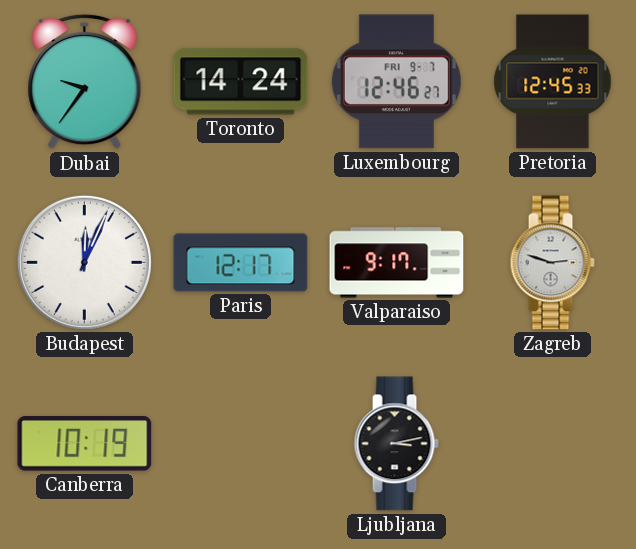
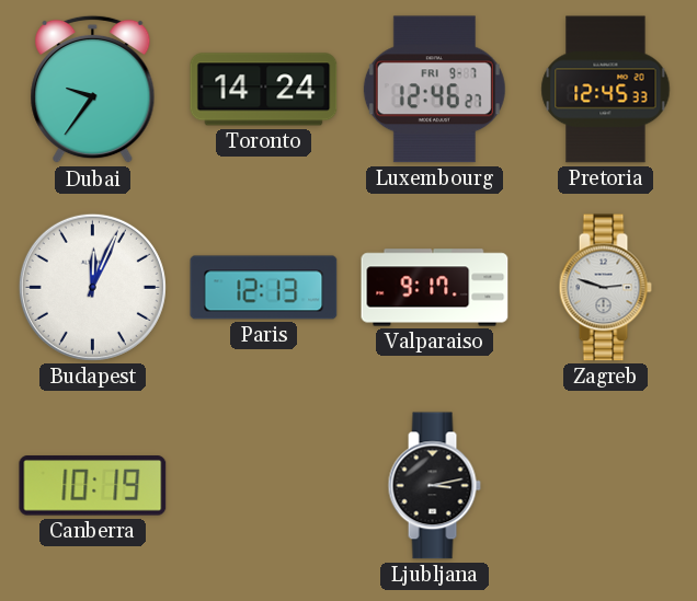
Paris: 12:17 -> 12:13 (264, 288)
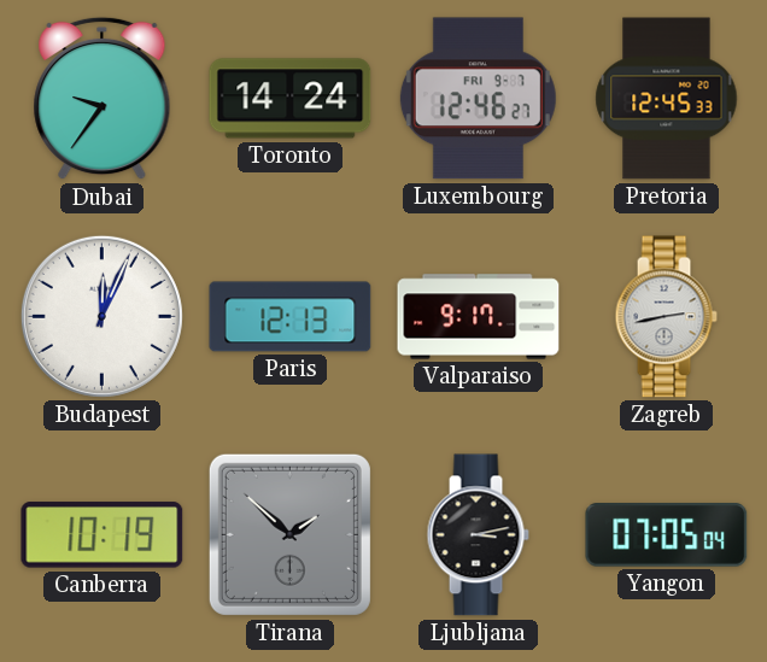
Zagreb: 2:48 -> 2:43 (666, 317)
Tirana: none -> 1:52 (289, 534)
Yangon: none -> 07:05 (667, 535)
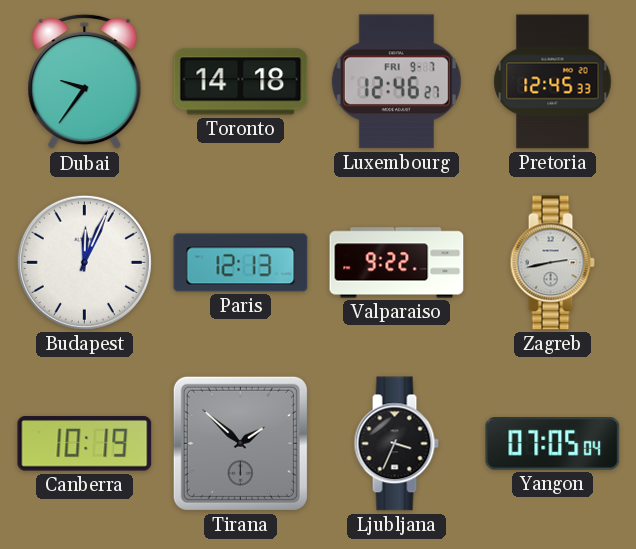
Toronto: 14:24 -> 14:18 (241, 82)
Valparaiso: 9:17 -> 9:22 (397, 263)
Ljubljana: 3:13 -> 3:34 (396, 444)
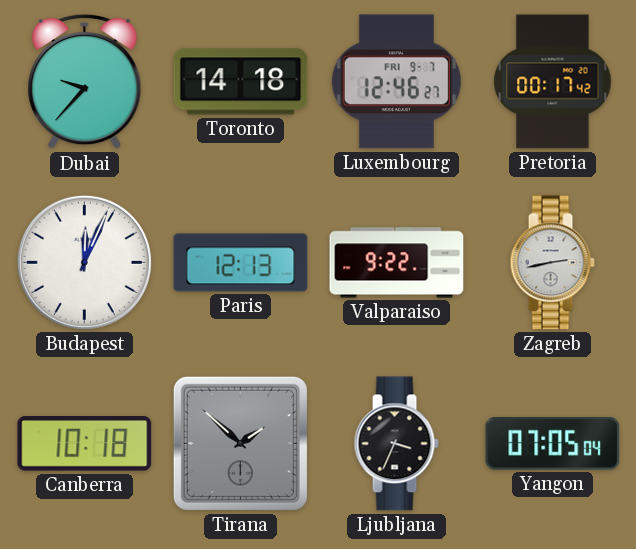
Dubai: 9:36 -> 9:37 (85, 82)
Pretoria: 12:45 -> 00:17 (553, 82)
Canberra: 10:19 -> 10:18 (85, 444)
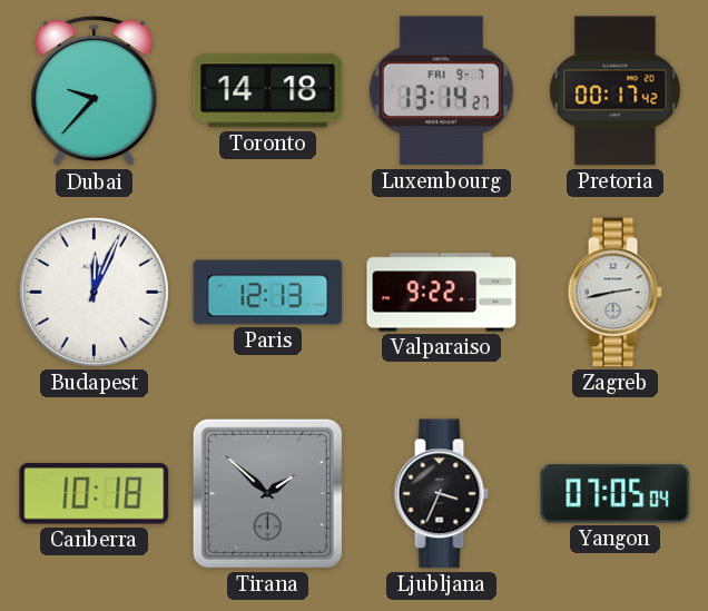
Luxembourg: 12:46 -> 13:14 (441, 91)
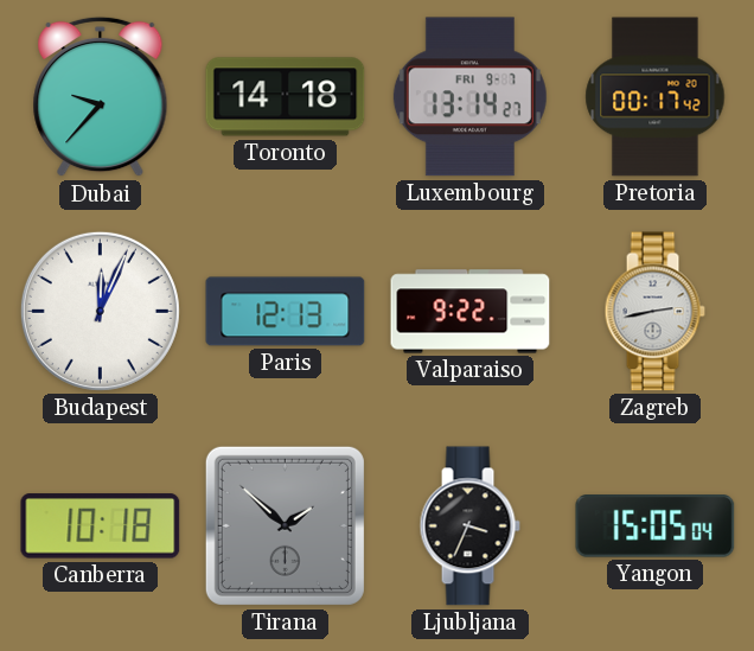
Yangon: 07:05 -> 15:05 (656, 526)
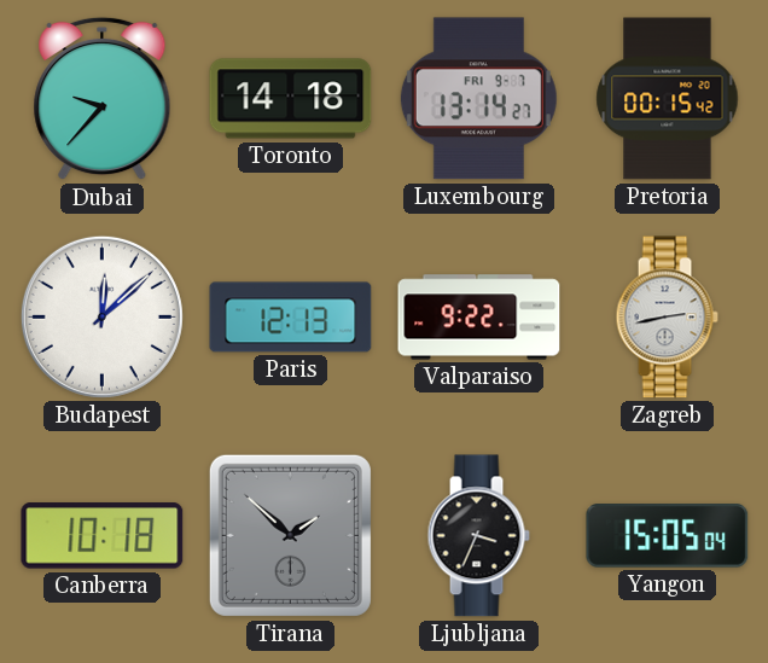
Pretoria: 00:17 -> 00:15 (668, 99)
Budapest: 12:04 -> 12:08 (101, 316)
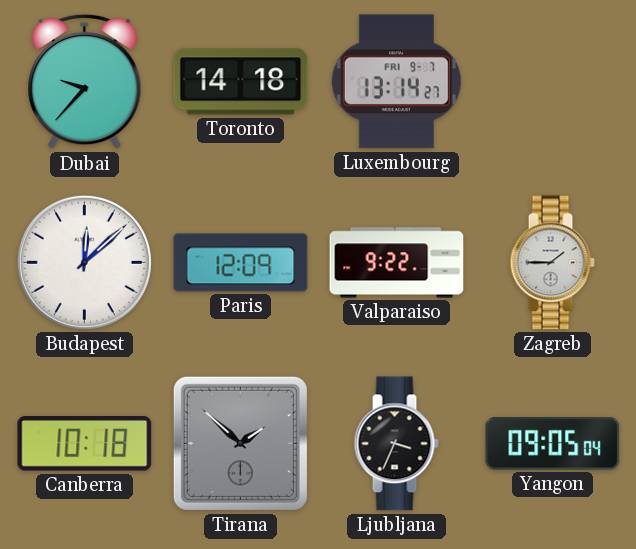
Pretoria: 00:15 -> none (668, 99)
Paris: 12:13 -> 12:09 (241, 263)
Zagreb: 2:43 -> 1:45 (552, 263)
Yangon: 15:05 -> 09:05 (553, 444)
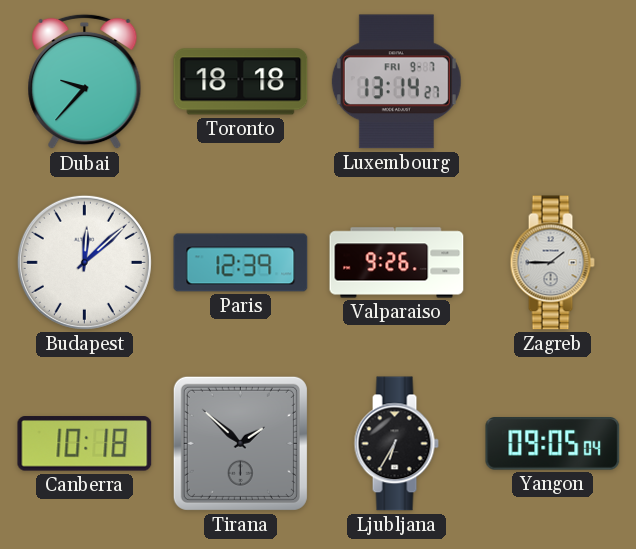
Toronto: 14:18 -> 18:18 (241, 82)
Paris: 12:09 -> 12:39 (241, 263)
Valparaiso: 9:22 -> 9:26 (397, 263)
Ljubljana: 3:34 -> 6:35 (396, 444)
